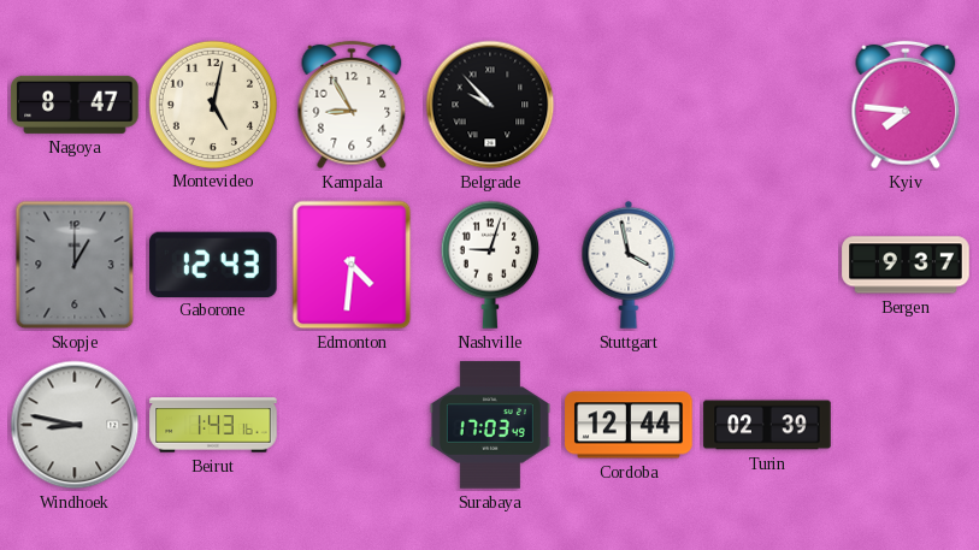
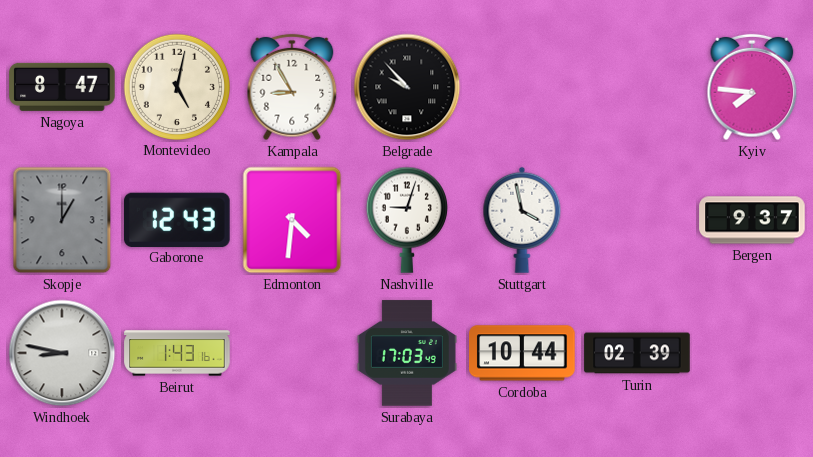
Cordoba: 12:44 -> 10:44 (522, 353)
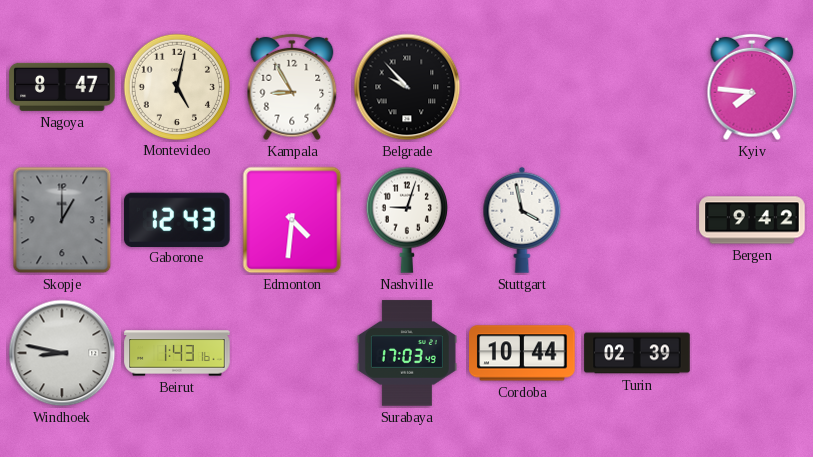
Bergen: 9:37 -> 9:42 (752, 220)
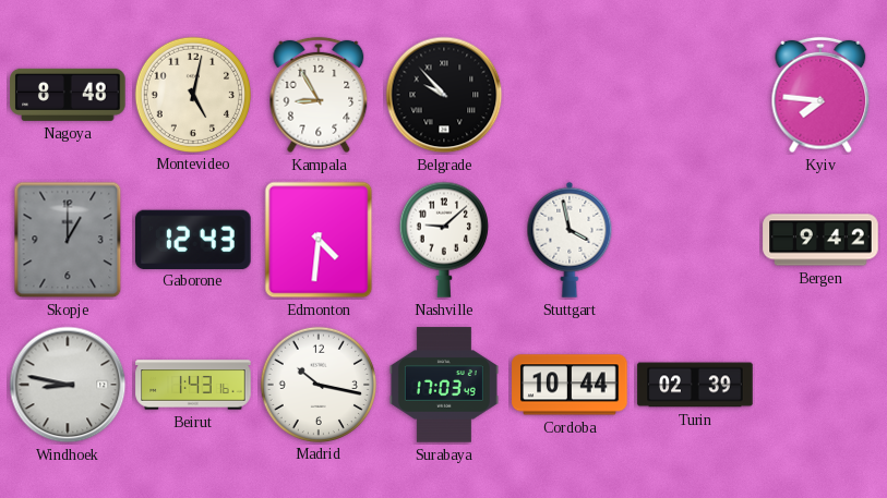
Nagoya: 8:47 -> 8:48 (68, 95)
Nashville: 9:03 -> 9:08 (444, 240)
Madrid: none -> 10:17 (317, 384)
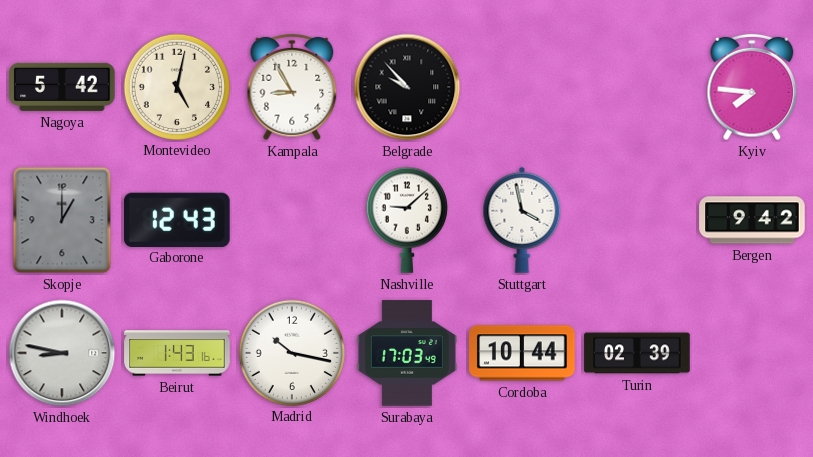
Nagoya: 8:48 -> 5:42 (62, 87)
Edmonton: 4:31 -> none (319, 240)
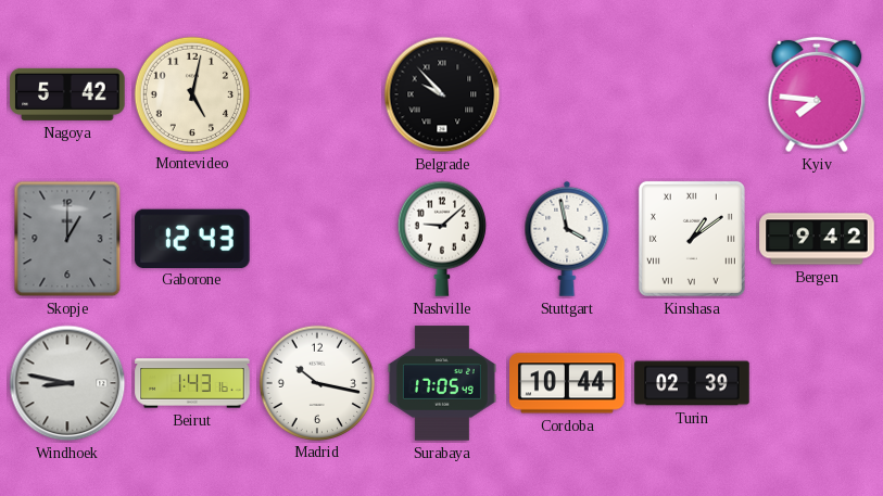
Kampala: 8:55 -> none (292, 87)
Kinshasa: none -> 1:09 (692, 239)
Surabaya: 17:03 -> 17:05 (442, 383)
